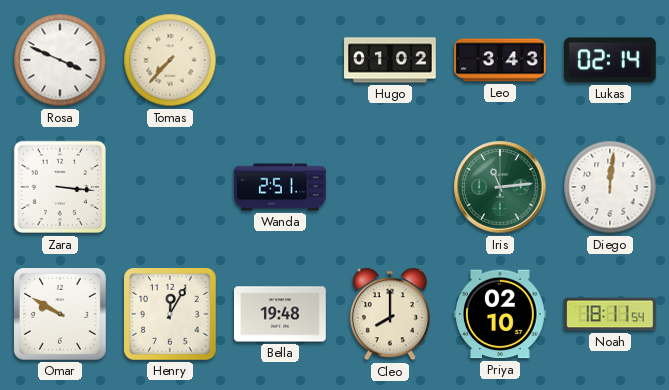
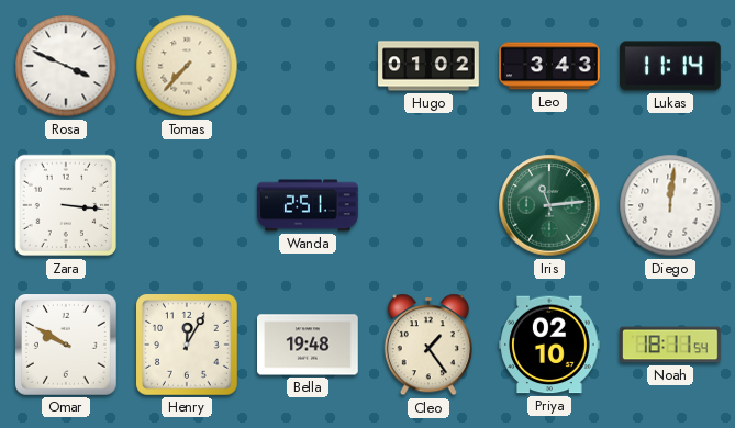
Lukas: 02:14 -> 11:14 (671, 66)
Cleo: 8:00 -> 1:24 (428, 345)
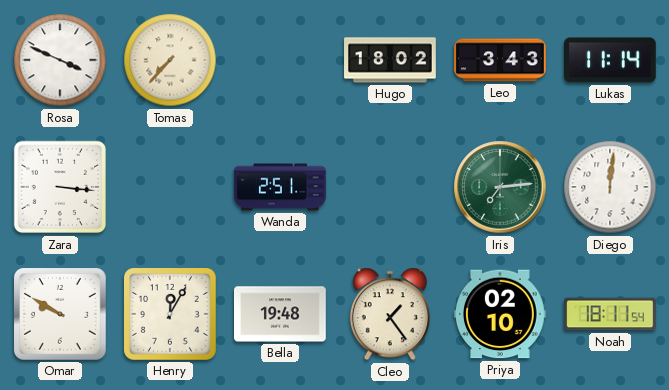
Hugo: 01:02 -> 18:02 (390, 60)
Iris: 11:14 -> 7:14 (500, 187)
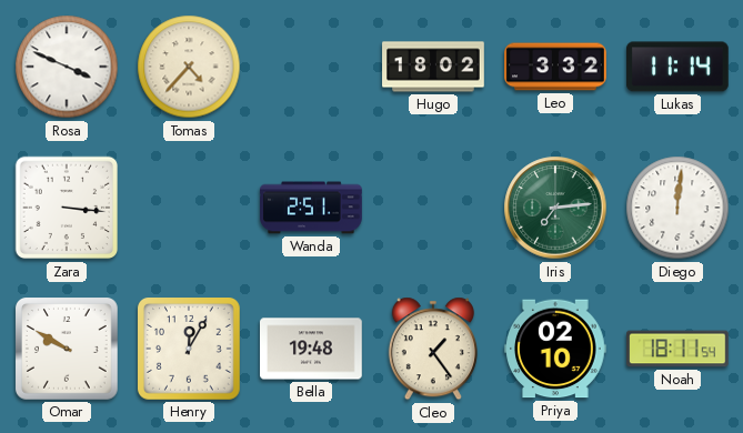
Tomas: 7:37 -> 4:37 (189, 67)
Leo: 3:43 -> 3:32 (555, 67)
